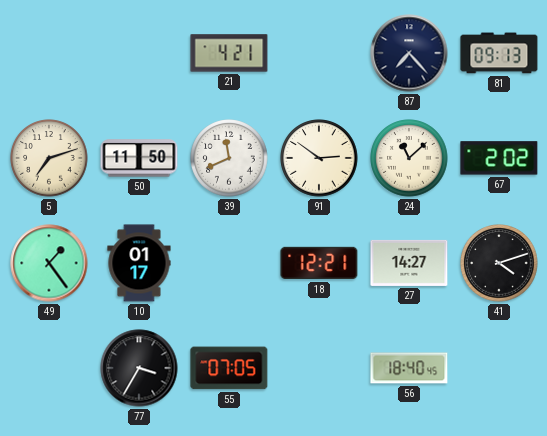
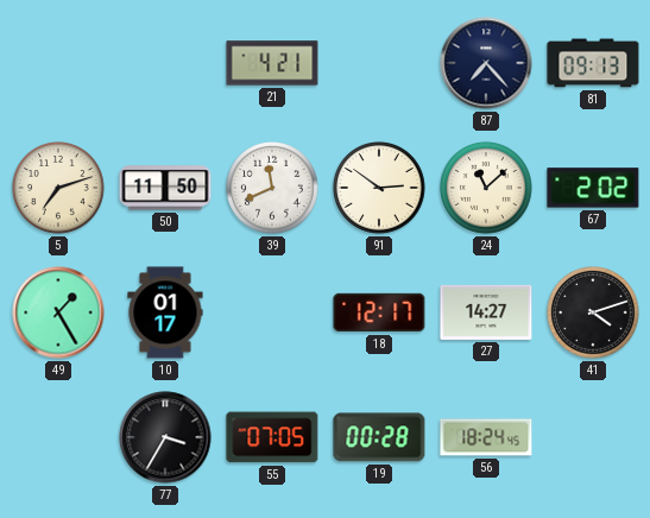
49: 1:24 -> 1:25 (58, 312)
18: 12:21 -> 12:17 (379, 312)
19: none -> 00:28 (379, 437)
56: 18:40 -> 18:24 (486, 437)
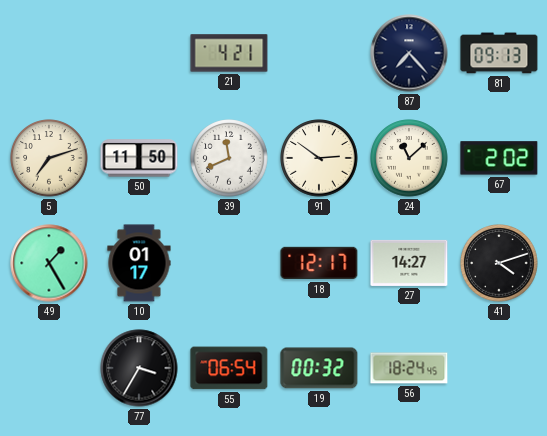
55: 07:05 -> 06:54 (229, 368)
19: 00:28 -> 00:32 (319, 368)
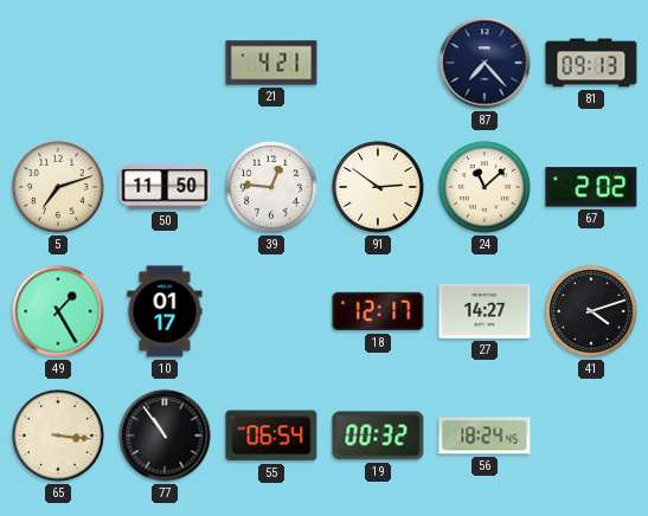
39: 11:41 -> 12:46 (271, 187)
65: none -> 3:16 (58, 436)
77: 3:35 -> 10:54 (165, 436)
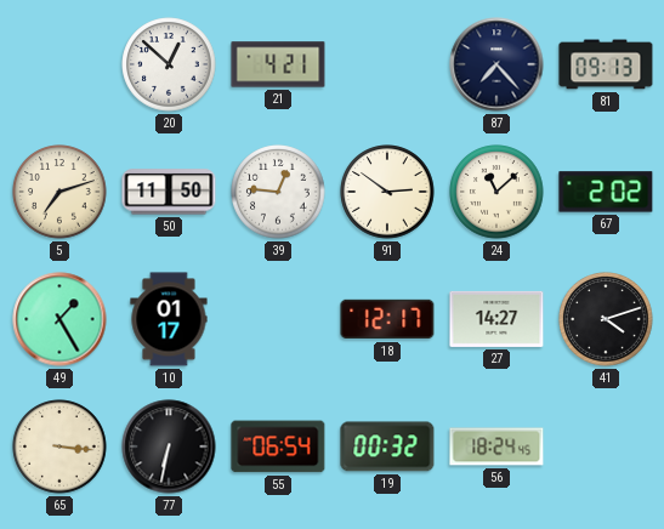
20: none -> 12:52 (169, 64)
77: 10:54 -> 6:32 (169, 446)
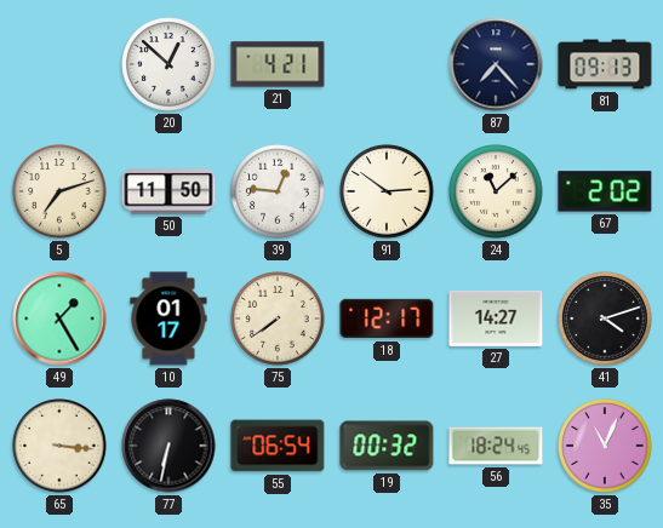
75: none -> 7:39 (278, 318)
35: none -> 11:04 (605, 446)
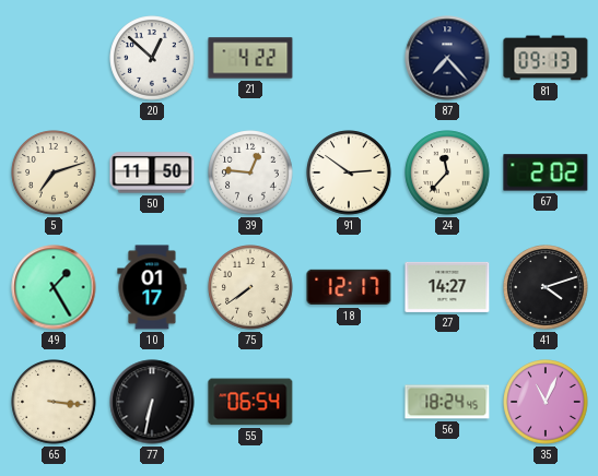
21: 4:21 -> 4:22 (250, 58)
24: 11:08 -> 11:37 (447, 172)
19: 00:32 -> none (387, 446)
